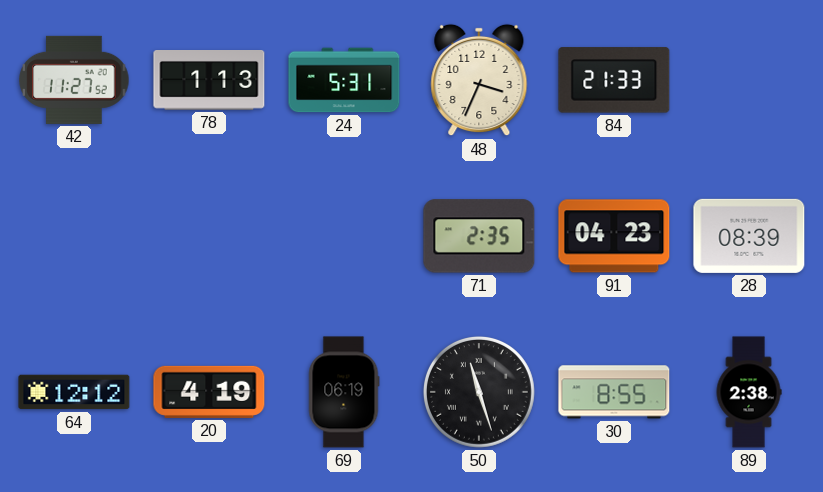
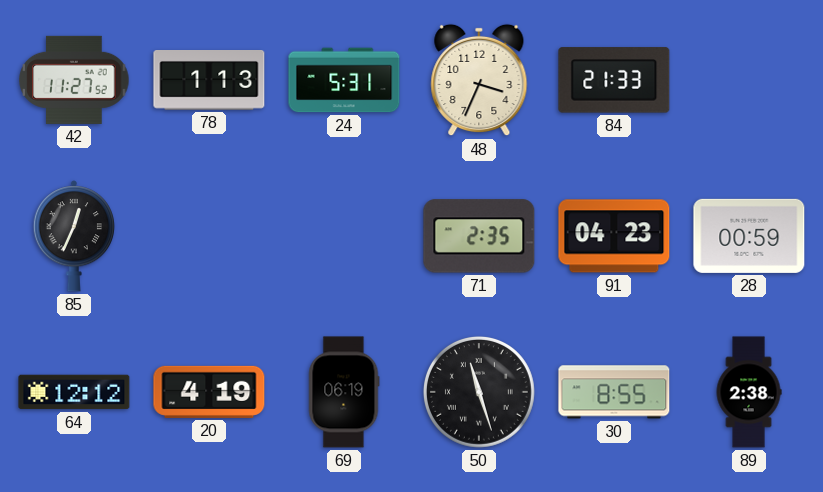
85: none -> 12:34 (74, 236)
28: 08:39 -> 00:59 (749, 236)
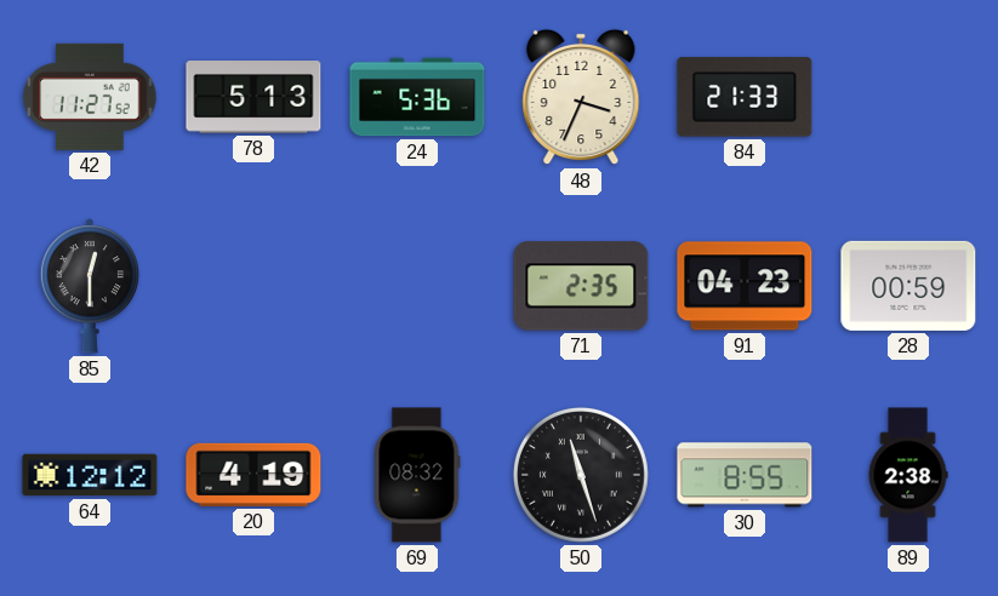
78: 1:13 -> 5:13 (253, 97)
24: 5:31 -> 5:36 (417, 97)
85: 12:34 -> 12:30 (90, 286)
69: 06:19 -> 08:32 (417, 475)
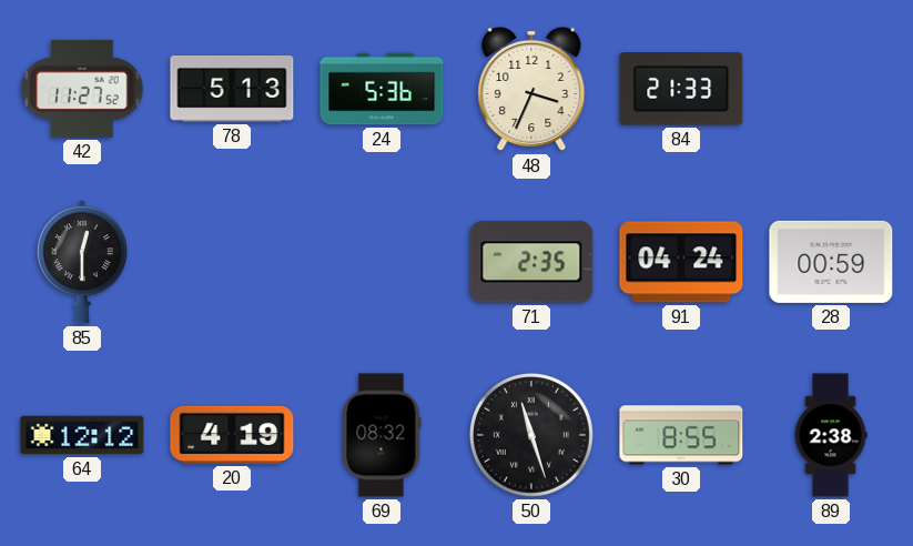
91: 04:23 -> 04:24 (681, 262)
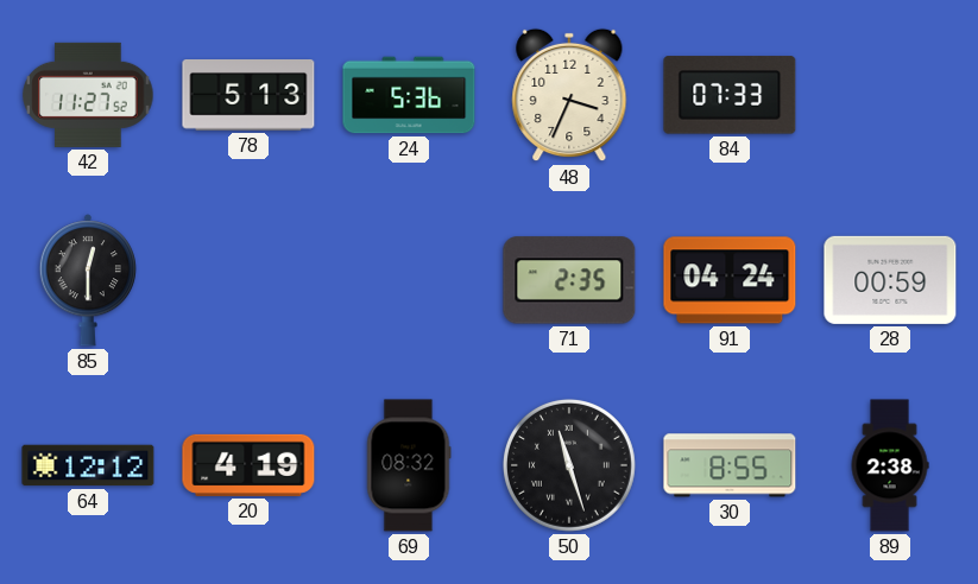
84: 21:33 -> 07:33 (730, 95)
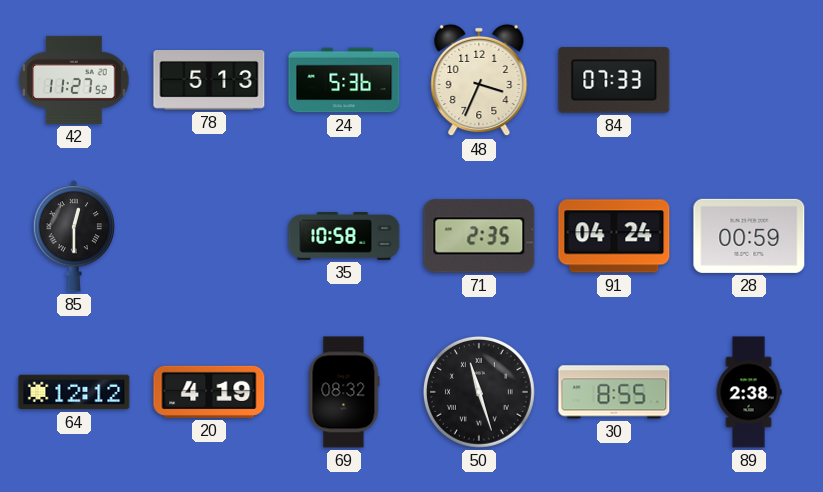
35: none -> 10:58 (344, 237)
